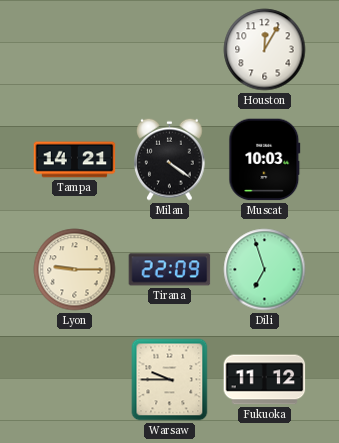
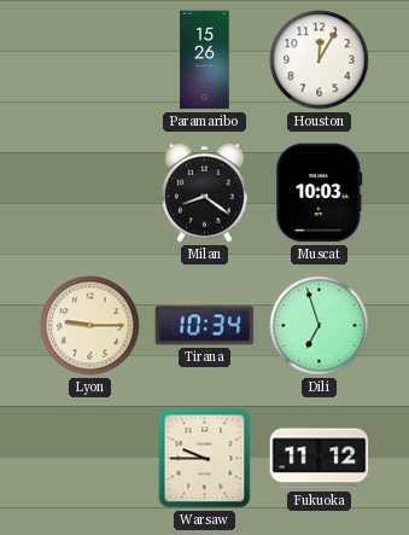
Paramaribo: none -> 15:26 (205, 60)
Tampa: 14:21 -> none (75, 160)
Milan: 4:21 -> 8:21 (205, 192)
Tirana: 22:09 -> 10:34 (205, 326)
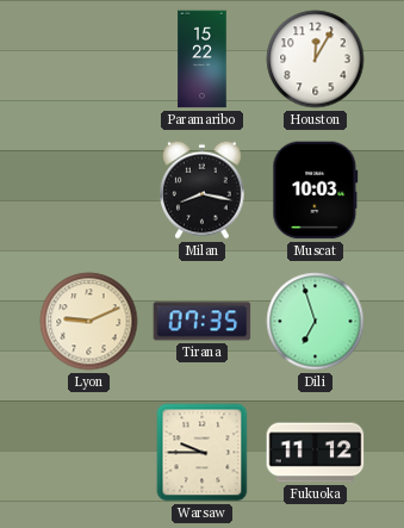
Paramaribo: 15:26 -> 15:22 (203, 60)
Milan: 8:21 -> 8:17 (203, 190)
Lyon: 9:15 -> 9:11 (89, 322)
Tirana: 10:34 -> 07:35 (203, 322)
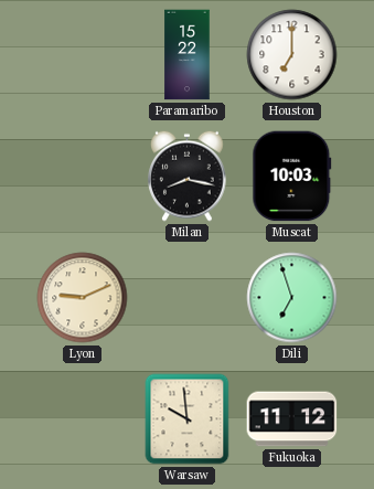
Houston: 12:05 -> 7:00 (292, 55)
Tirana: 07:35 -> none (203, 322)
Warsaw: 9:45 -> 9:59 (188, 419)
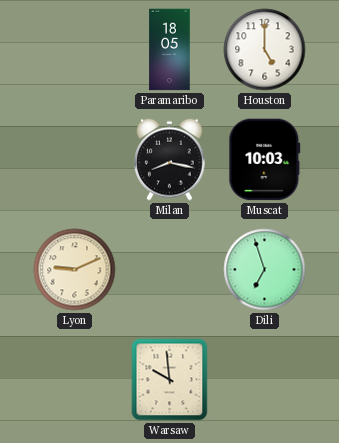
Paramaribo: 15:22 -> 18:05 (170, 50)
Houston: 7:00 -> 5:00 (265, 50)
Fukuoka: 11:12 -> none (292, 419)
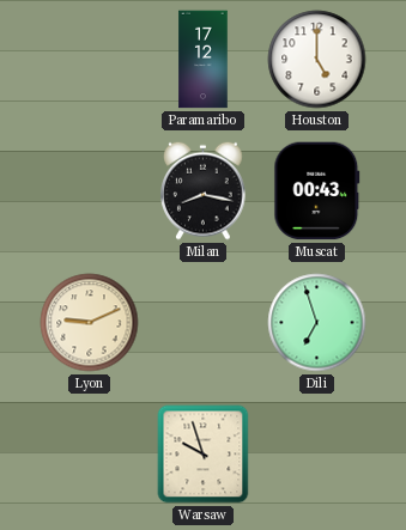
Paramaribo: 18:05 -> 17:12 (204, 60)
Muscat: 10:03 -> 00:43 (317, 191)
Warsaw: 9:59 -> 9:57 (204, 455)
